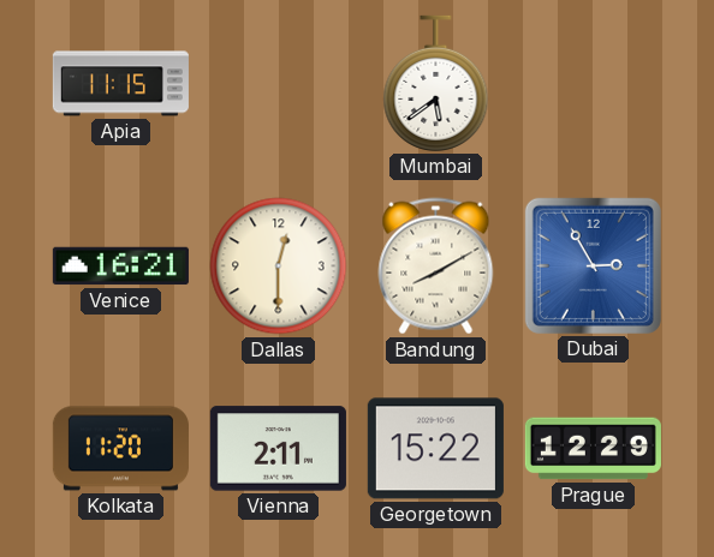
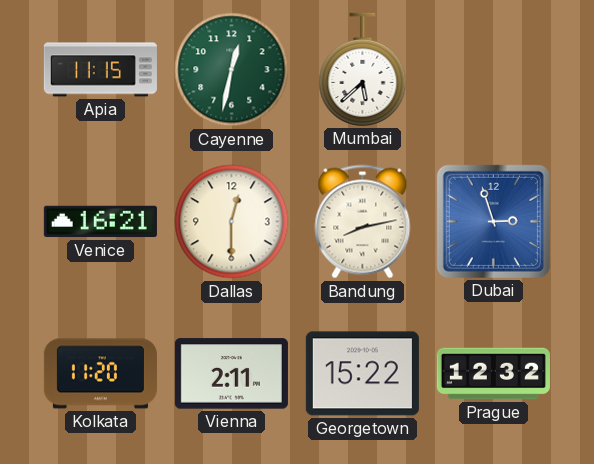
Cayenne: none -> 12:32 (232, 70)
Mumbai: 5:39 -> 5:38 (363, 69)
Bandung: 8:10 -> 8:13 (363, 222)
Dubai: 2:55 -> 2:57 (493, 221)
Prague: 12:29 -> 12:32 (493, 374)
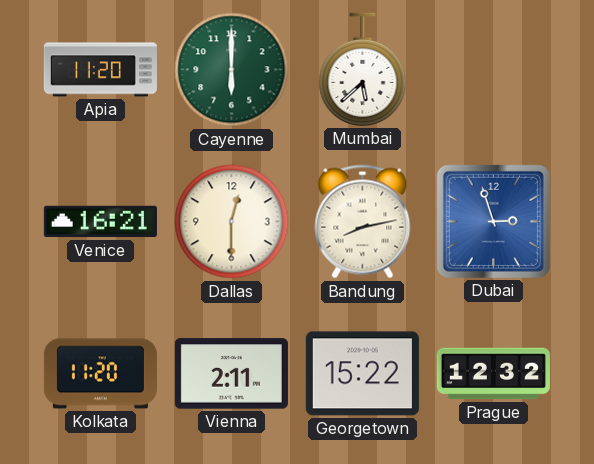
Apia: 11:15 -> 11:20 (100, 70)
Cayenne: 12:32 -> 6:00 (232, 70)
